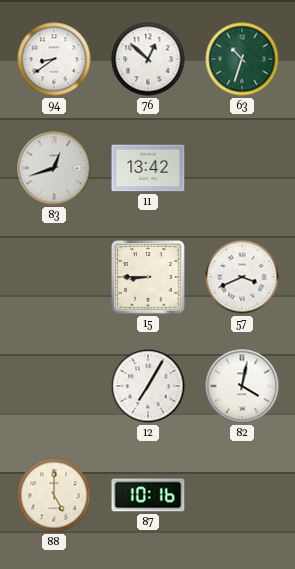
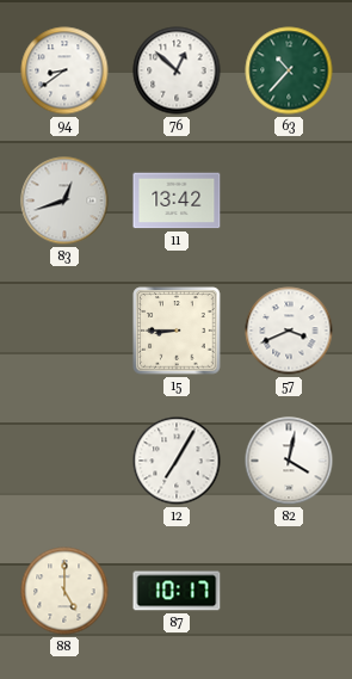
63: 10:33 -> 10:37 (289, 70)
87: 10:16 -> 10:17 (177, 591)
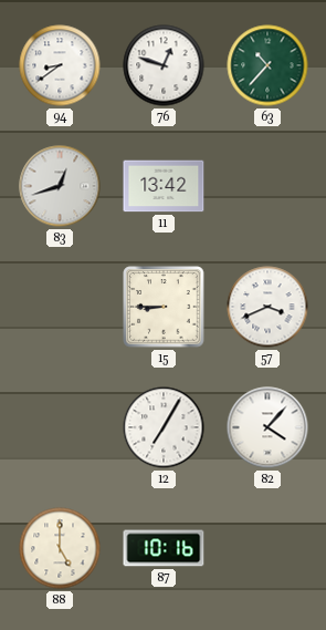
76: 12:52 -> 12:48 (164, 65)
82: 4:02 -> 4:07 (267, 427)
87: 10:17 -> 10:16 (164, 548)
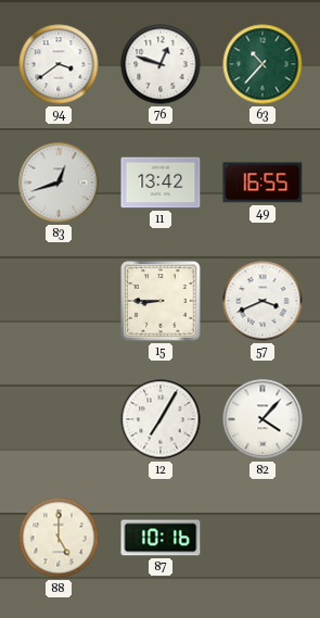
94: 8:39 -> 3:39 (59, 64)
49: none -> 16:55 (263, 182)
